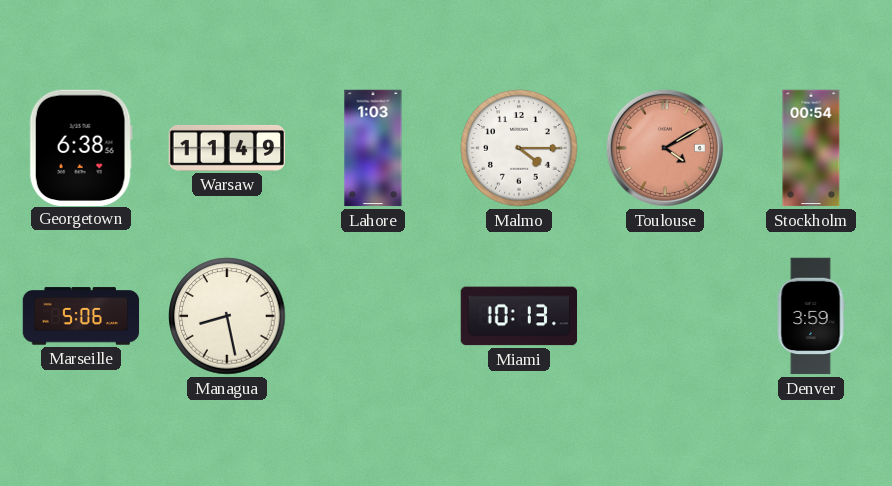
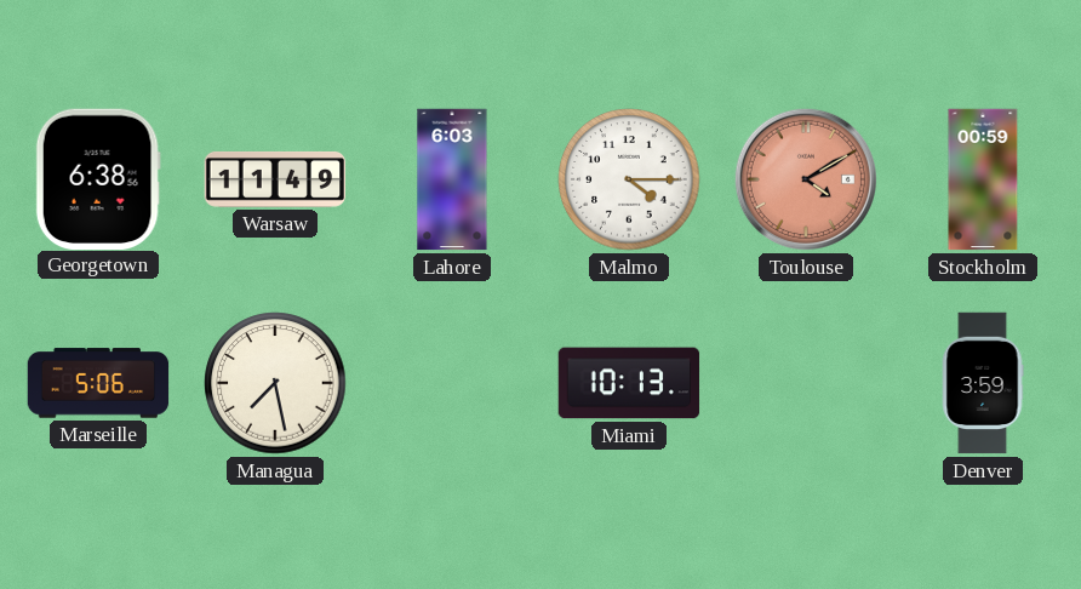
Lahore: 1:03 -> 6:03 (452, 179)
Stockholm: 00:54 -> 00:59 (983, 179)
Managua: 8:28 -> 7:28 (275, 383)
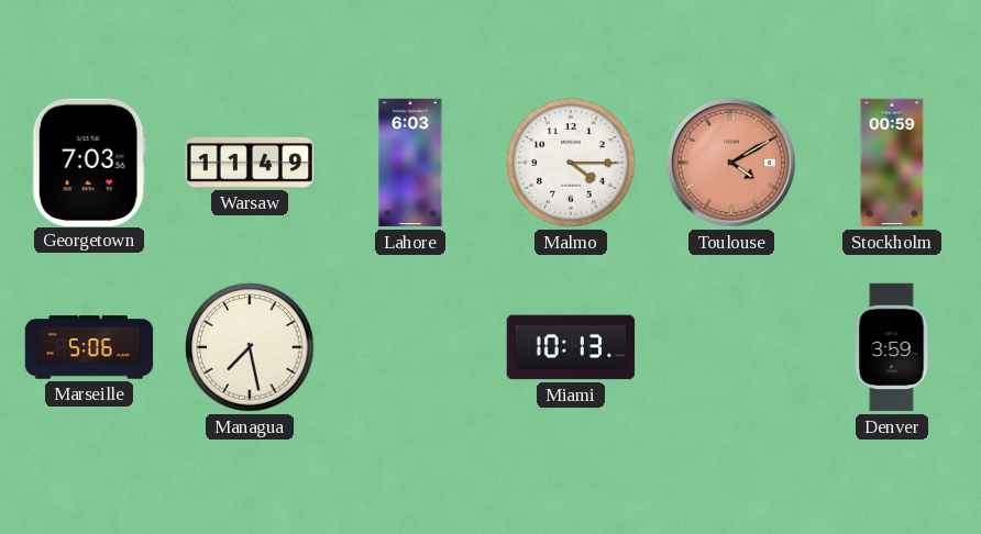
Georgetown: 6:38 -> 7:03 (89, 162)
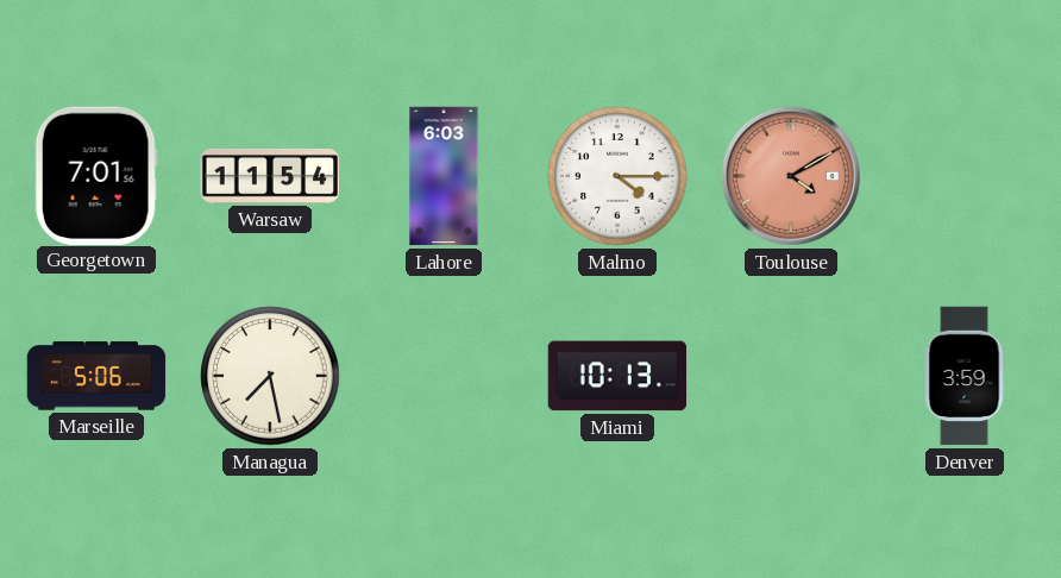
Georgetown: 7:03 -> 7:01 (96, 175)
Warsaw: 11:49 -> 11:54 (270, 176)
Stockholm: 00:59 -> none (892, 163)
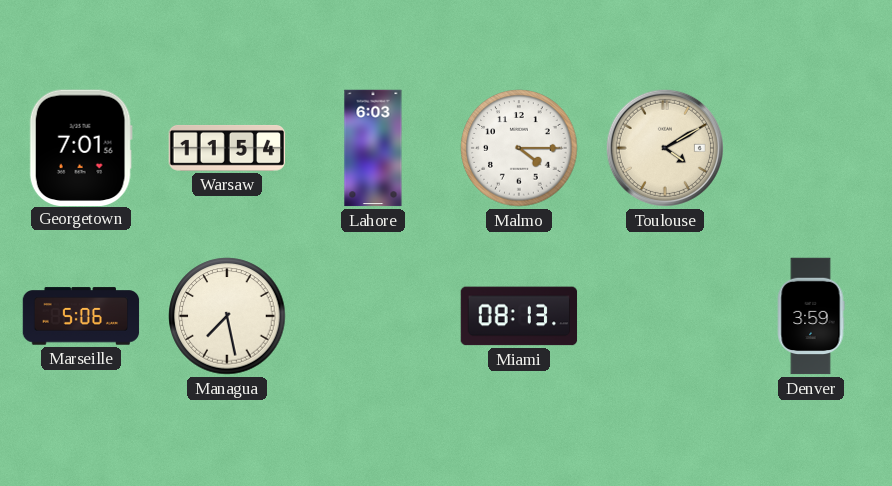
Toulouse dial: salmon -> cream (665, 148)
Miami: 10:13 -> 08:13 (519, 316)
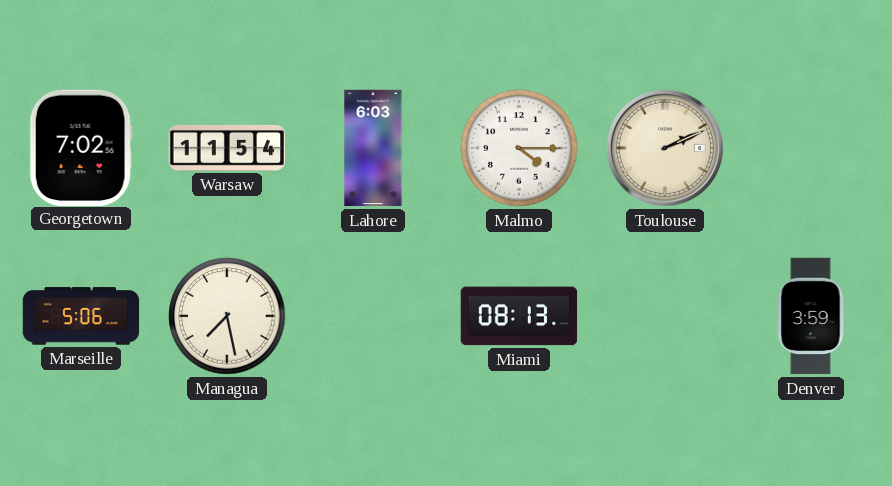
Georgetown: 7:01 -> 7:02 (81, 147)
Toulouse: 4:10 -> 2:11 (665, 148)
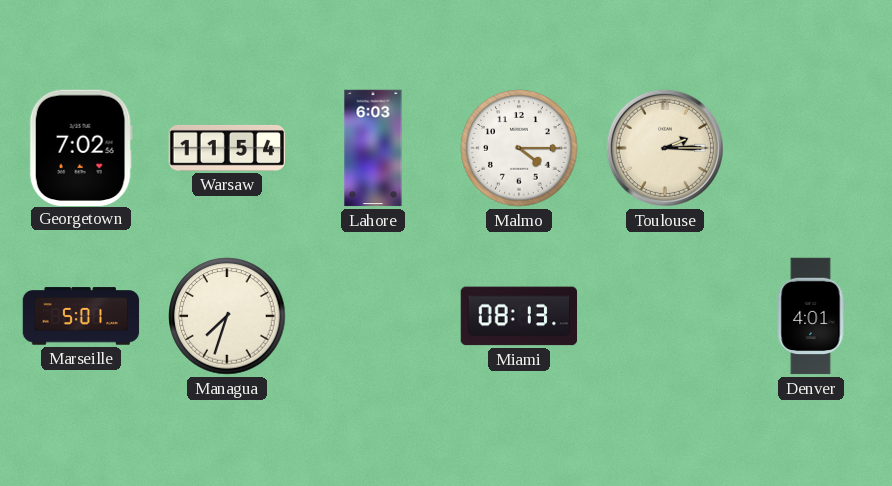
Toulouse: 2:11 -> 2:15 (665, 148)
Marseille: 5:06 -> 5:01 (81, 316)
Managua: 7:28 -> 7:33 (227, 316)
Denver: 3:59 -> 4:01 (811, 316)
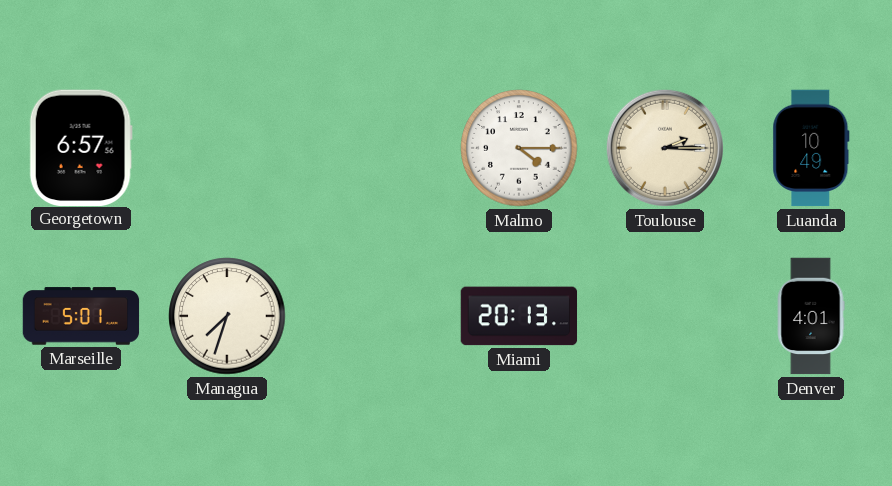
Georgetown: 7:02 -> 6:57 (81, 147)
Warsaw: 11:54 -> none (227, 148)
Lahore: 6:03 -> none (373, 148)
Luanda: none -> 10:49 (811, 148)
Miami: 08:13 -> 20:13 (519, 316)
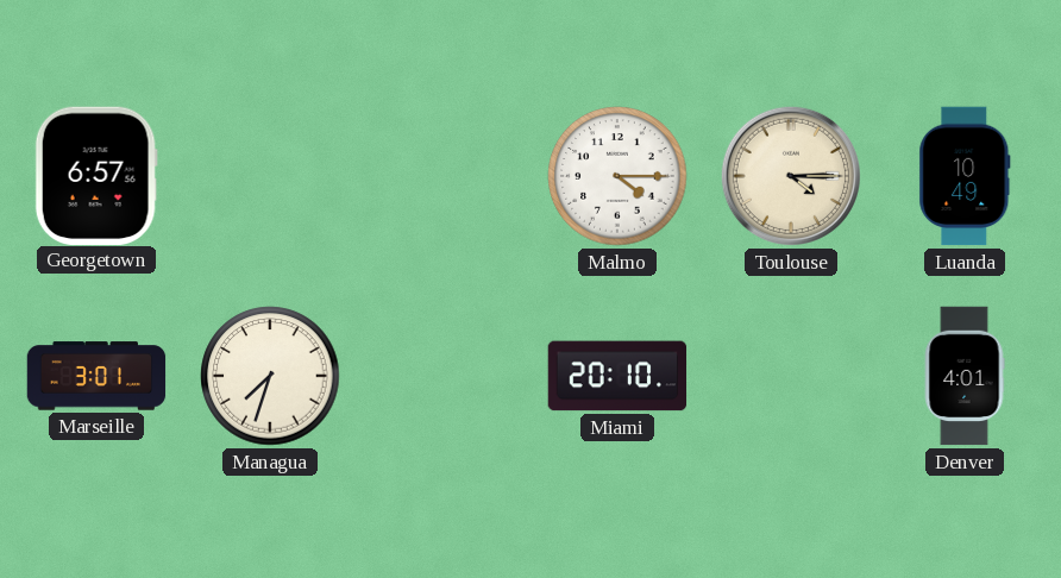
Toulouse: 2:15 -> 4:15 (791, 176)
Marseille: 5:01 -> 3:01 (96, 376)
Miami: 20:13 -> 20:10 (617, 376)
